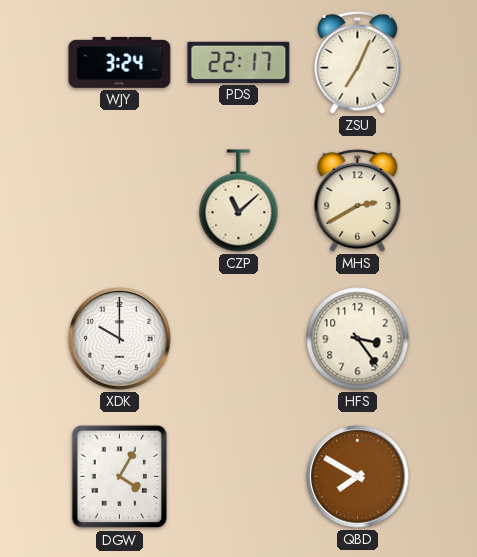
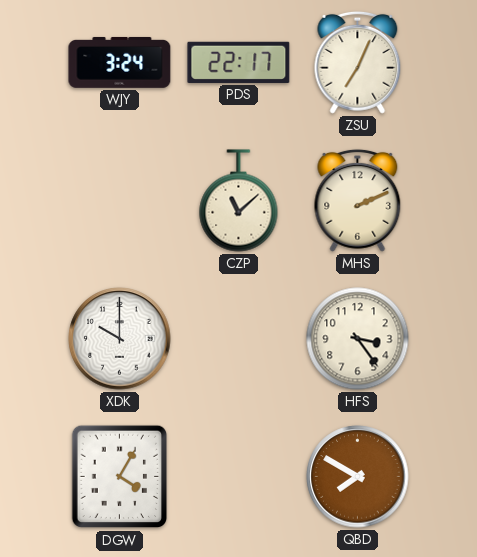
MHS: 2:40 -> 2:11 (358, 200)
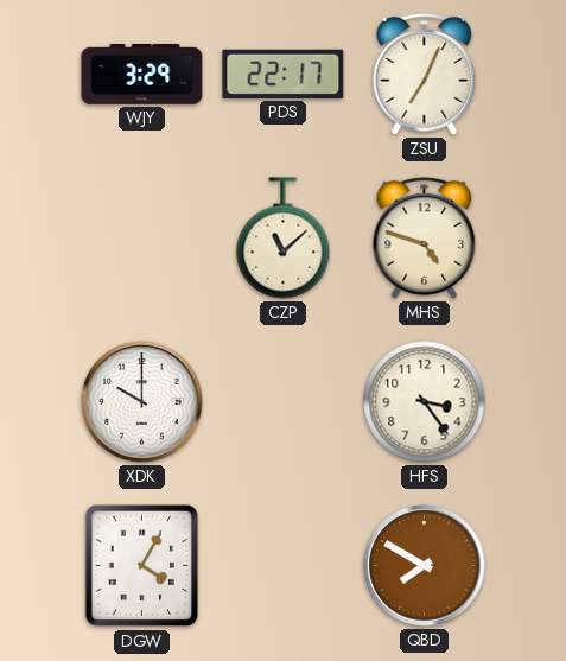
WJY: 3:24 -> 3:29 (142, 74)
MHS: 2:11 -> 4:48 (425, 237)
